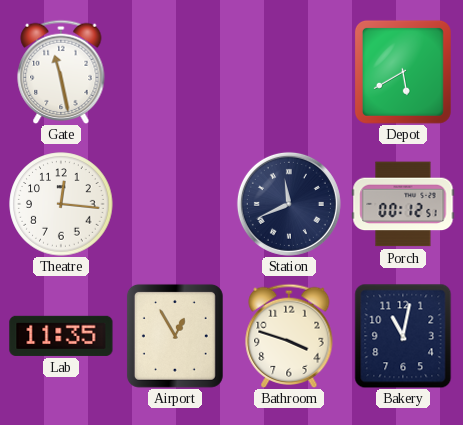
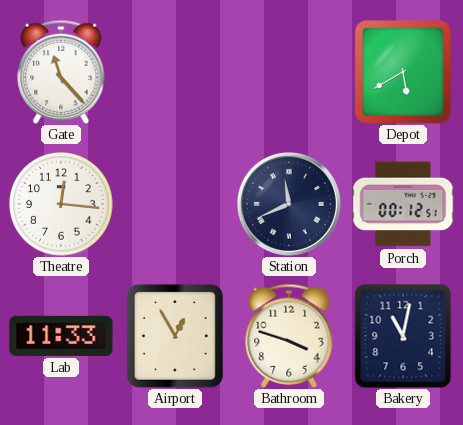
Gate: 11:28 -> 11:23 (61, 71)
Lab: 11:35 -> 11:33 (61, 336)
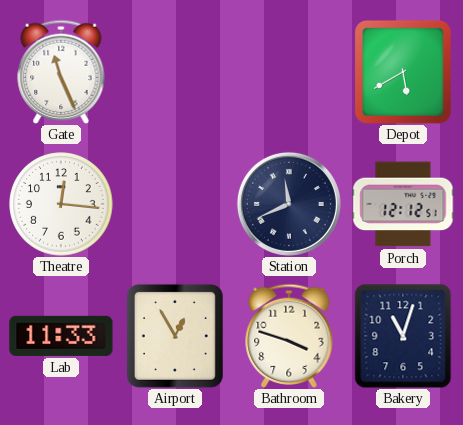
Gate: 11:23 -> 11:26 (61, 71)
Porch: 00:12 -> 12:12 (403, 204)
Bakery: 11:02 -> 11:03 (403, 336)
